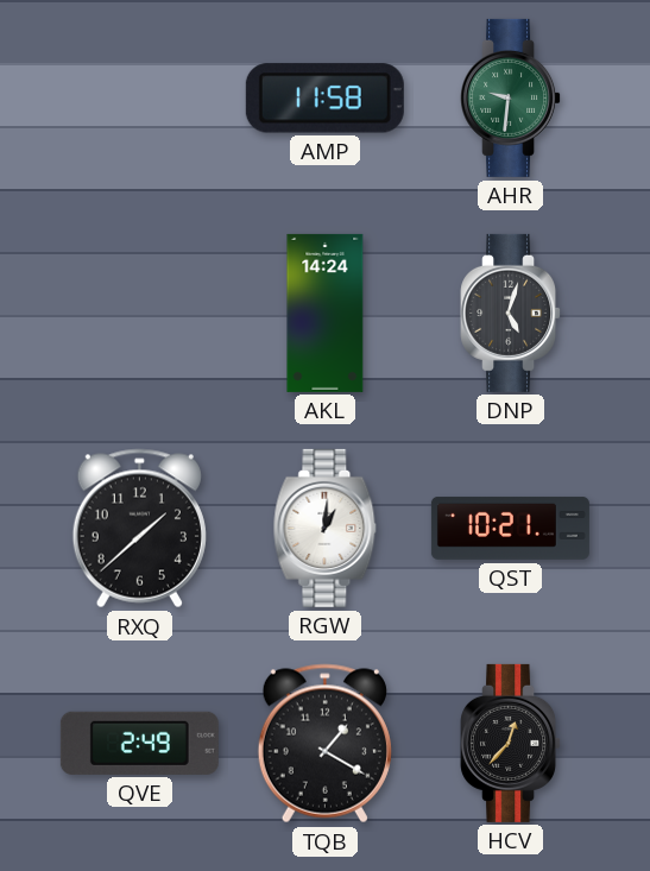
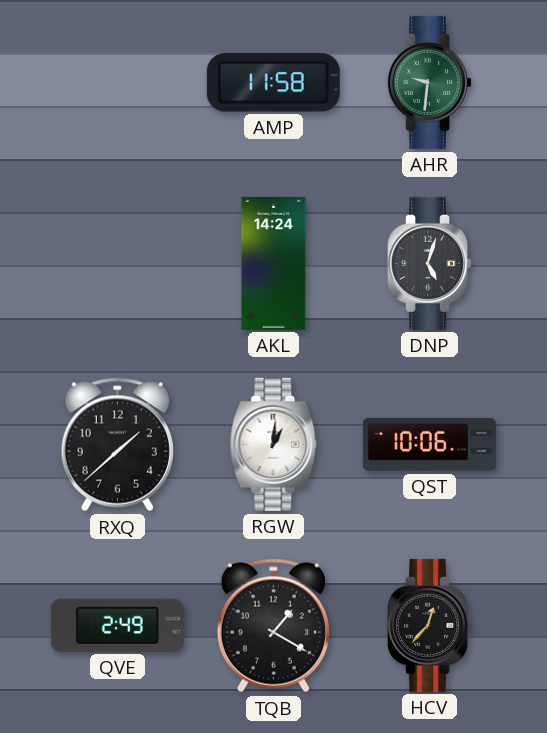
QST: 10:21 -> 10:06 (429, 444)
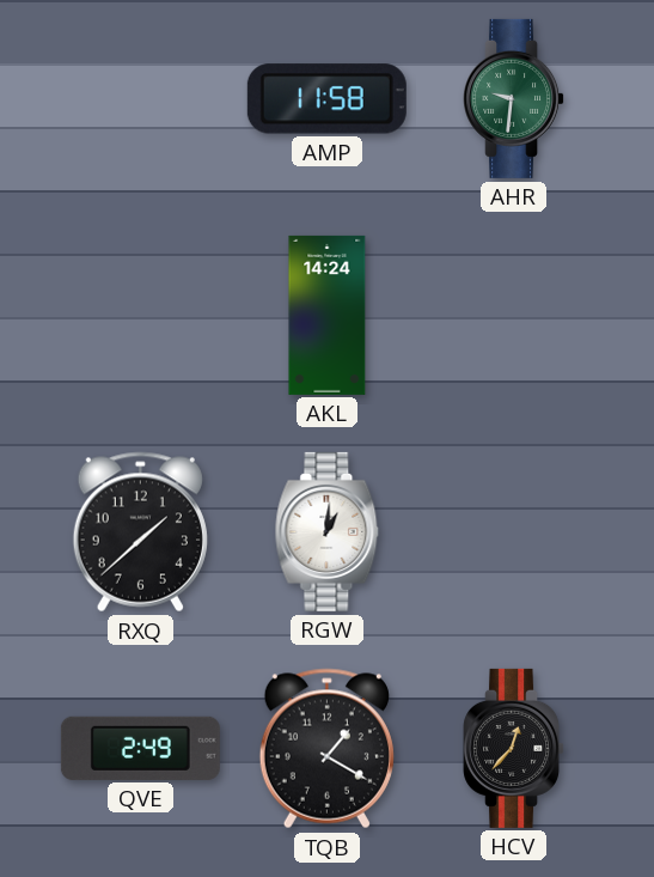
DNP: 5:03 -> none (430, 263)
QST: 10:06 -> none (429, 444)
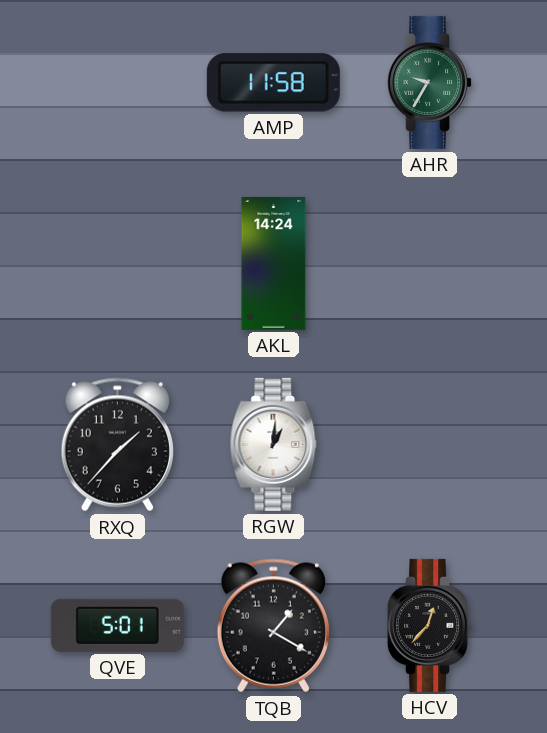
AHR: 9:31 -> 9:35 (430, 82)
RXQ: 1:38 -> 1:37 (117, 445)
QVE: 2:49 -> 5:01 (117, 625)
